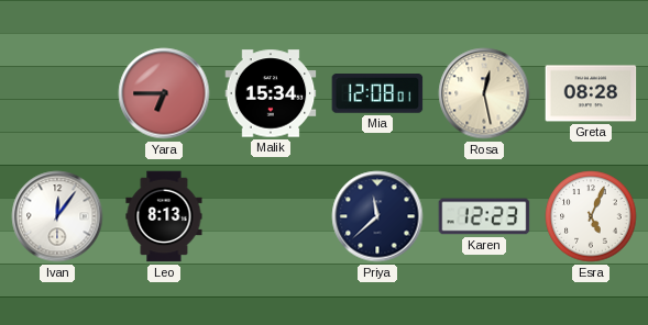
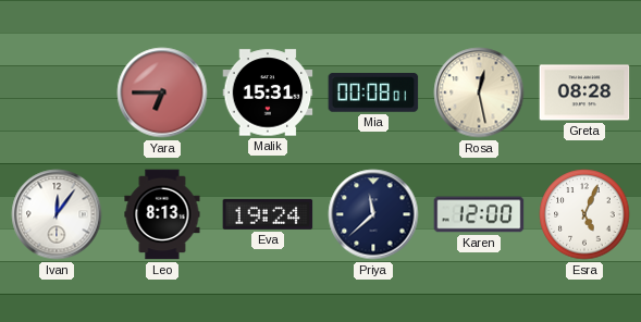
Malik: 15:34 -> 15:31 (268, 92)
Mia: 12:08 -> 00:08 (373, 92)
Eva: none -> 19:24 (268, 214)
Karen: 12:23 -> 12:00 (479, 214)
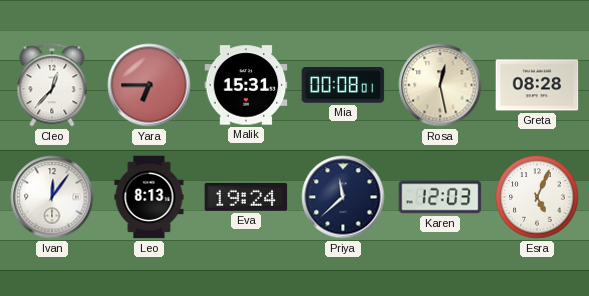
Cleo: none -> 12:37 (52, 85)
Karen: 12:00 -> 12:03 (440, 197)
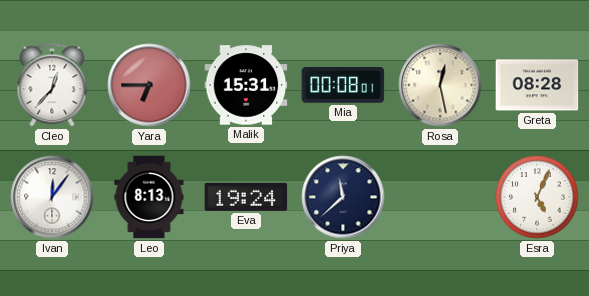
Karen: 12:03 -> none (440, 197)
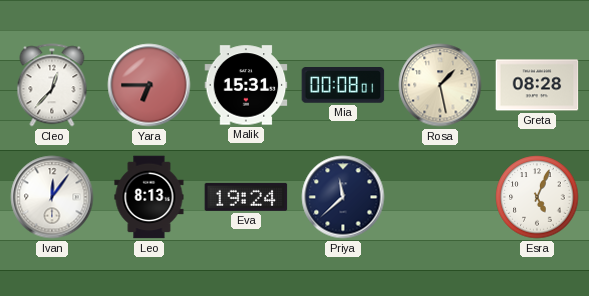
Rosa: 12:28 -> 1:28 (440, 85)
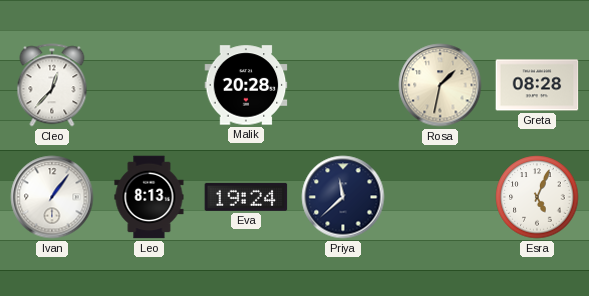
Yara: 6:45 -> none (149, 85)
Malik: 15:31 -> 20:28 (246, 85)
Mia: 00:08 -> none (343, 85)
Rosa: 1:28 -> 1:32 (440, 85)
Ivan: 12:06 -> 1:06 (52, 197)
